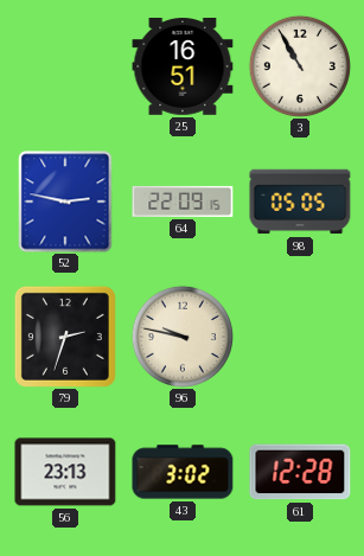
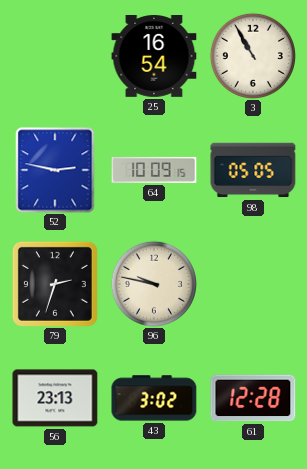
25: 16:51 -> 16:54 (154, 57)
64: 22:09 -> 10:09 (154, 170)
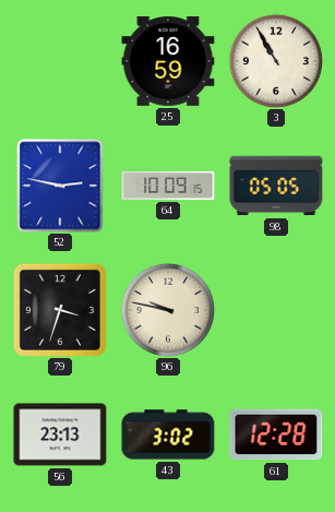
25: 16:54 -> 16:59 (168, 62)
79: 2:33 -> 3:33 (60, 310)
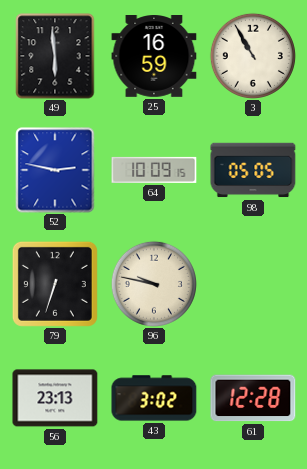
49: none -> 5:59 (55, 56)
79: 3:33 -> 6:33 (55, 284)
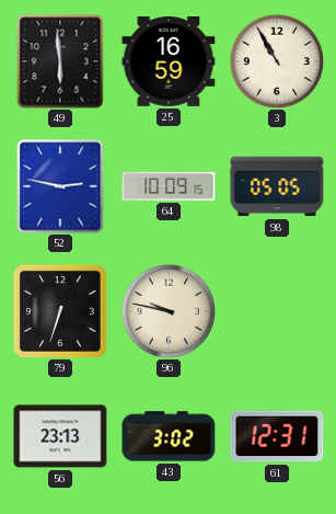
61: 12:28 -> 12:31 (277, 436)
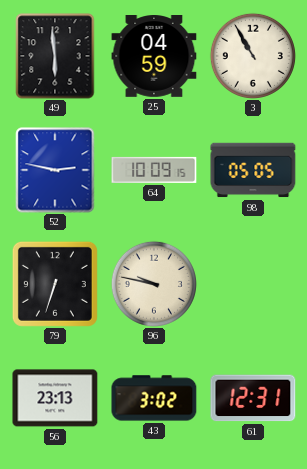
25: 16:59 -> 04:59 (154, 57)
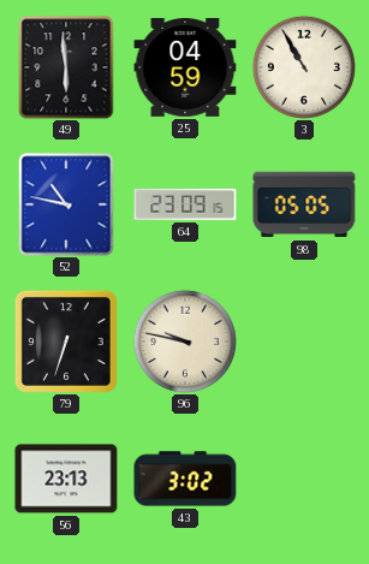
52: 2:47 -> 10:47 (66, 204)
64: 10:09 -> 23:09 (185, 204)
61: 12:31 -> none (253, 398)
